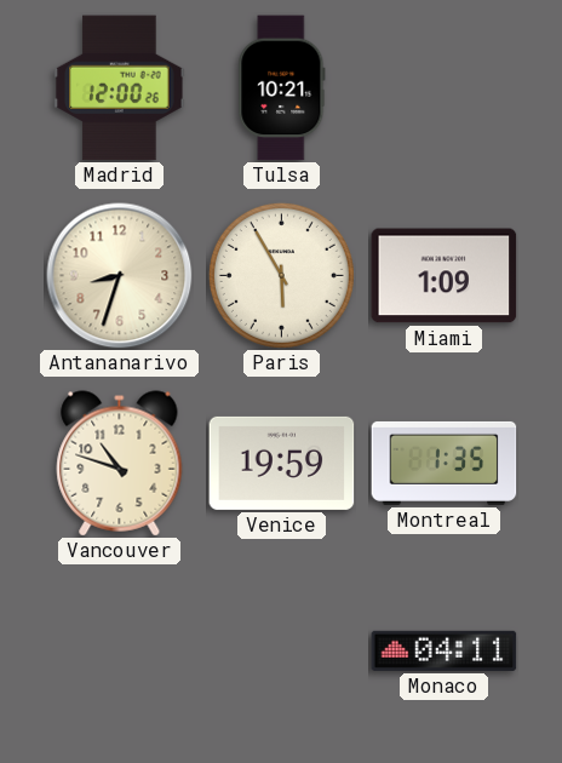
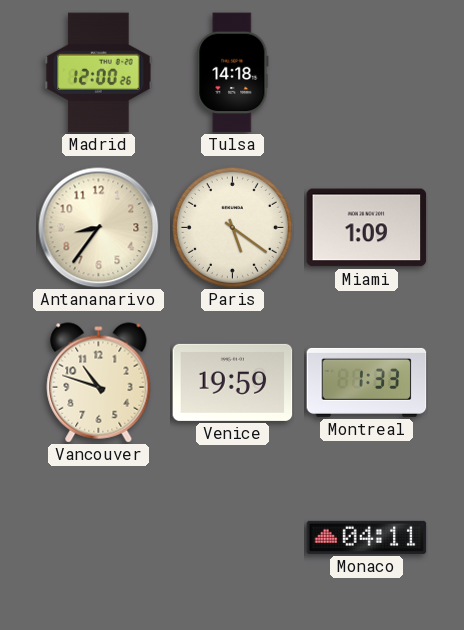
Tulsa: 10:21 -> 14:18 (233, 73)
Antananarivo: 8:33 -> 8:36 (99, 228)
Paris: 5:55 -> 5:21 (232, 227)
Montreal: 1:35 -> 1:33 (367, 382)
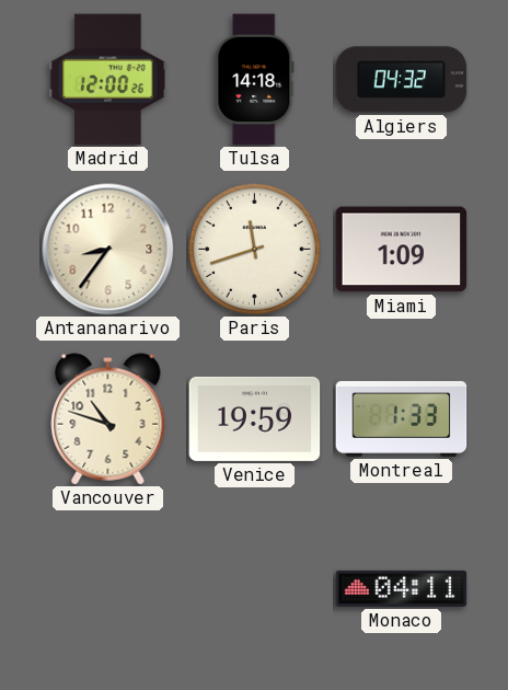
Algiers: none -> 04:32 (402, 80)
Paris: 5:21 -> 11:42 (254, 249)
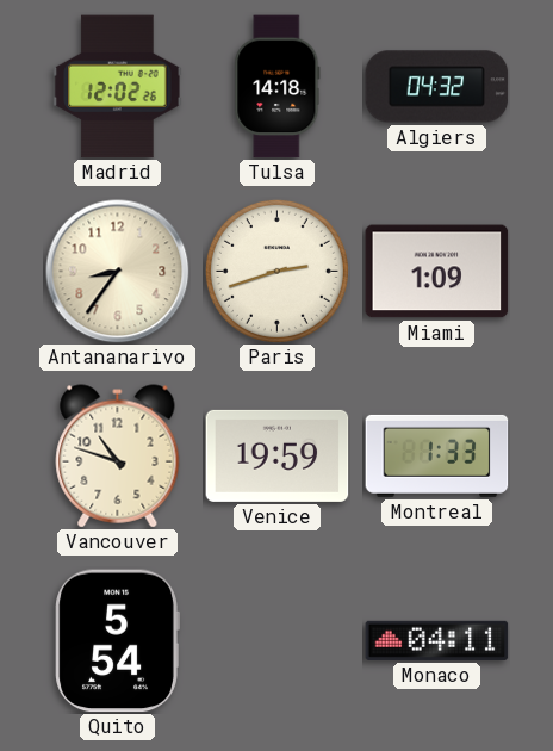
Madrid: 12:00 -> 12:02 (118, 87)
Paris: 11:42 -> 2:42 (276, 271)
Quito: none -> 5:54 (117, 641)
